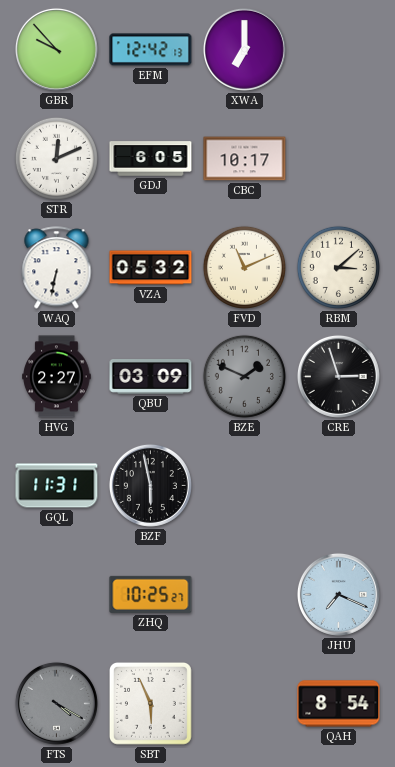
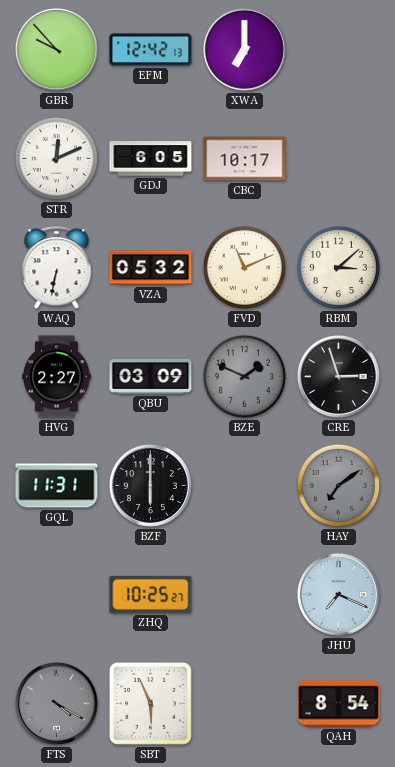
BZF: 5:58 -> 6:00 (150, 485)
HAY: none -> 7:09 (338, 485)
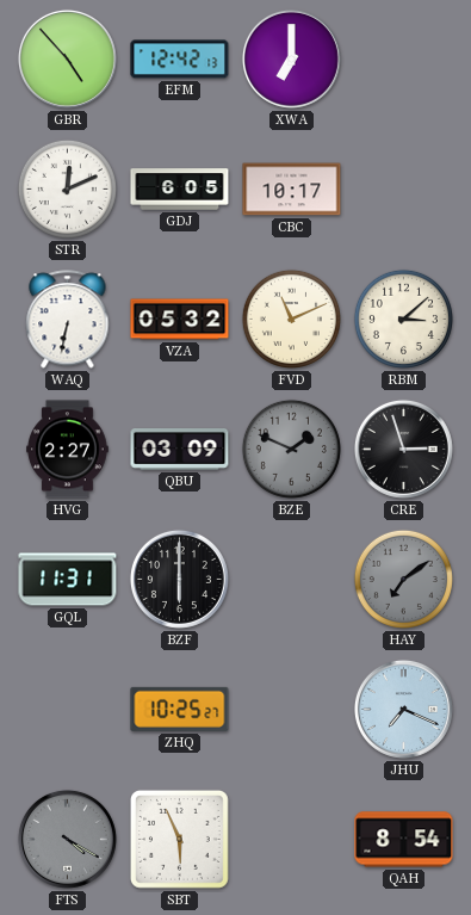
GBR: 9:53 -> 4:53 (67, 58)
